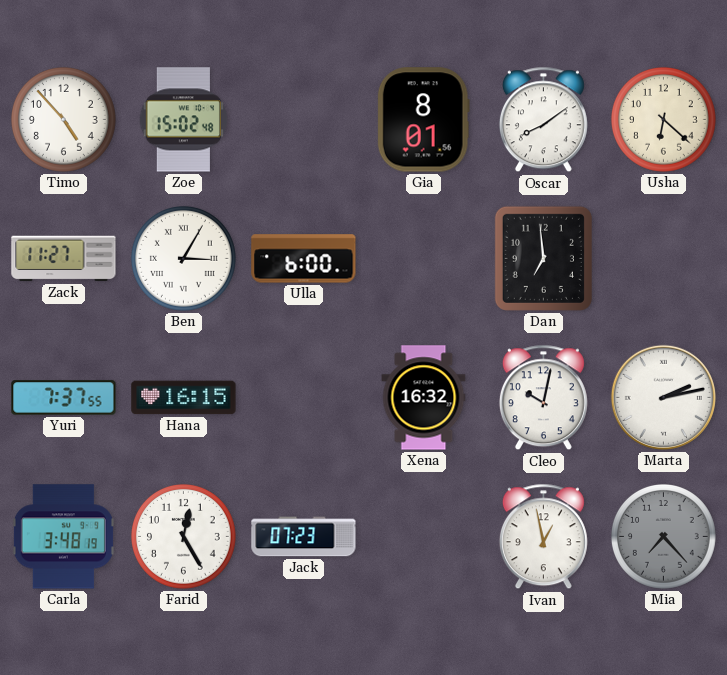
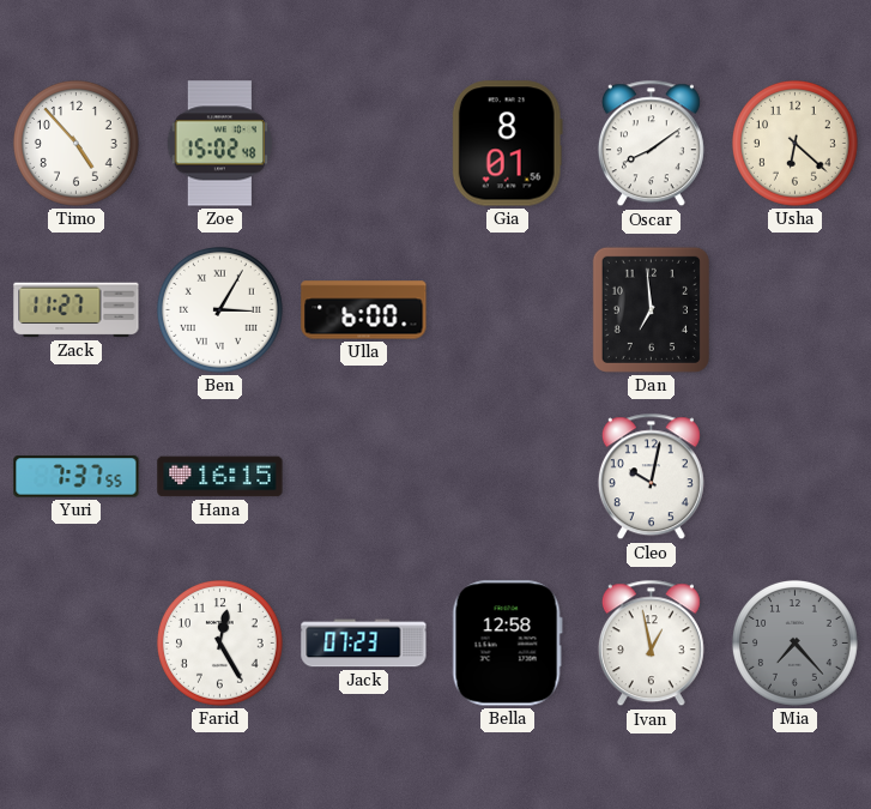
Xena: 16:32 -> none (424, 398)
Marta: 2:13 -> none (663, 397)
Carla: 3:48 -> none (63, 537)
Bella: none -> 12:58 (507, 644)
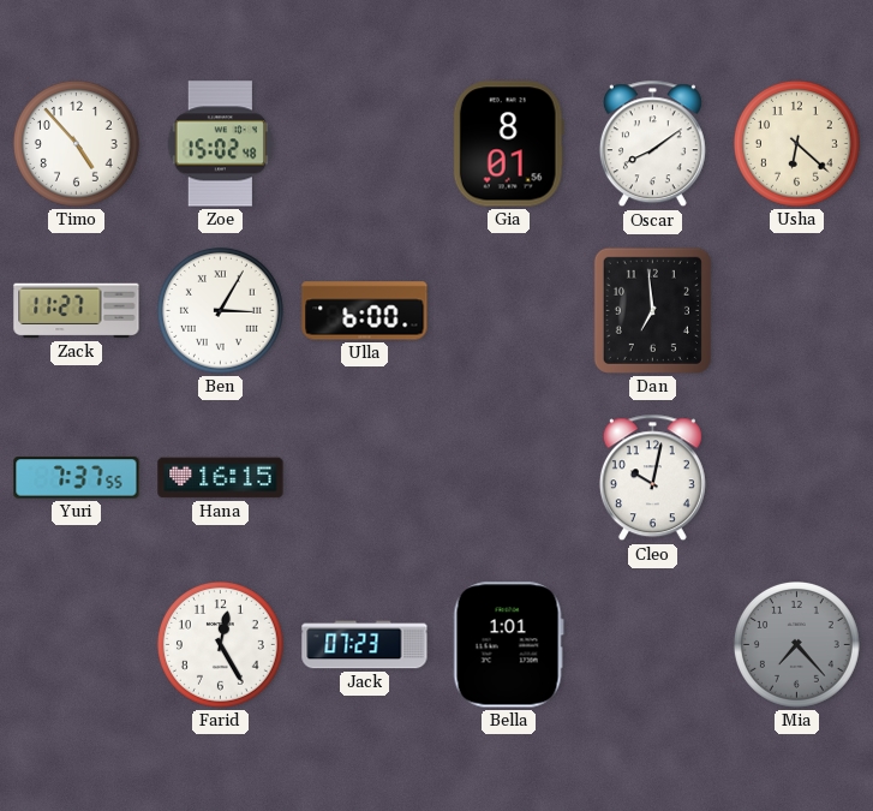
Bella: 12:58 -> 1:01 (508, 645)
Ivan: 12:58 -> none (651, 644)
